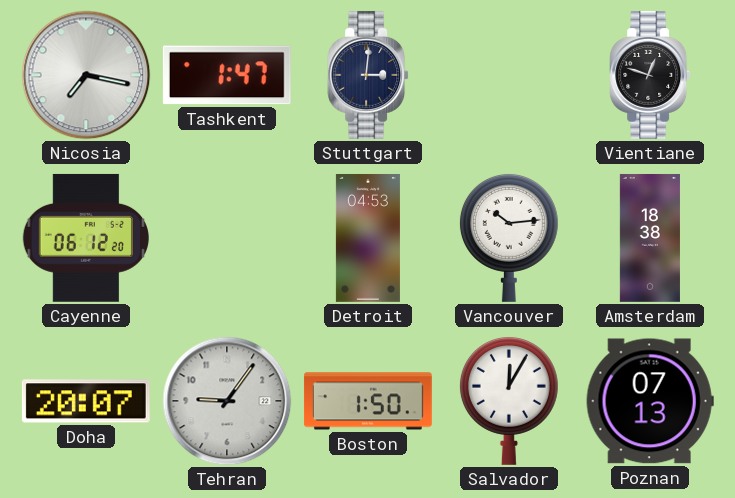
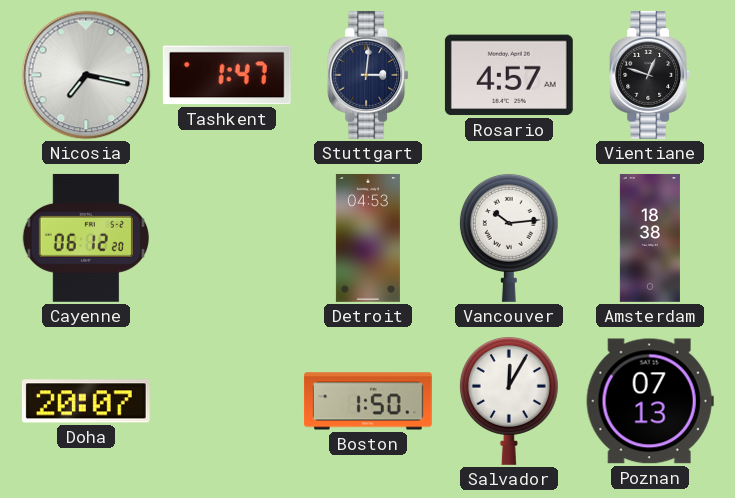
Rosario: none -> 4:57 (509, 75)
Tehran: 9:06 -> none (227, 401)
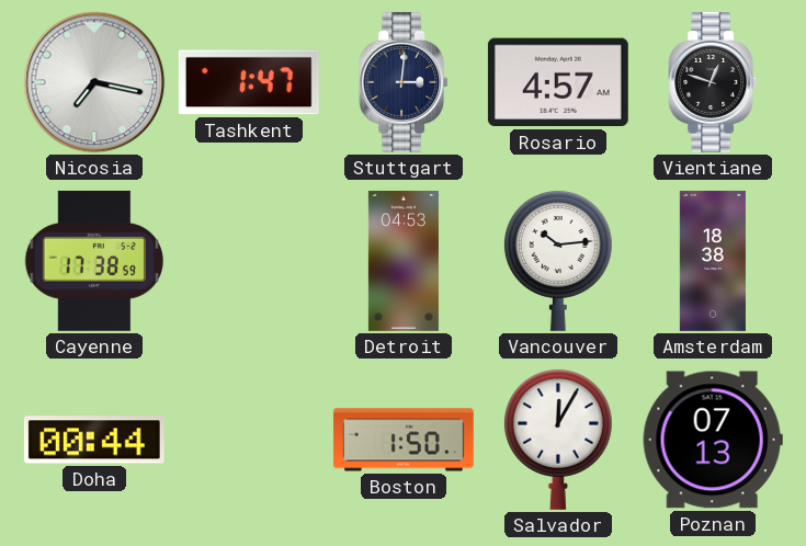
Cayenne: 06:12 -> 17:38 (94, 261)
Doha: 20:07 -> 00:44 (94, 440)
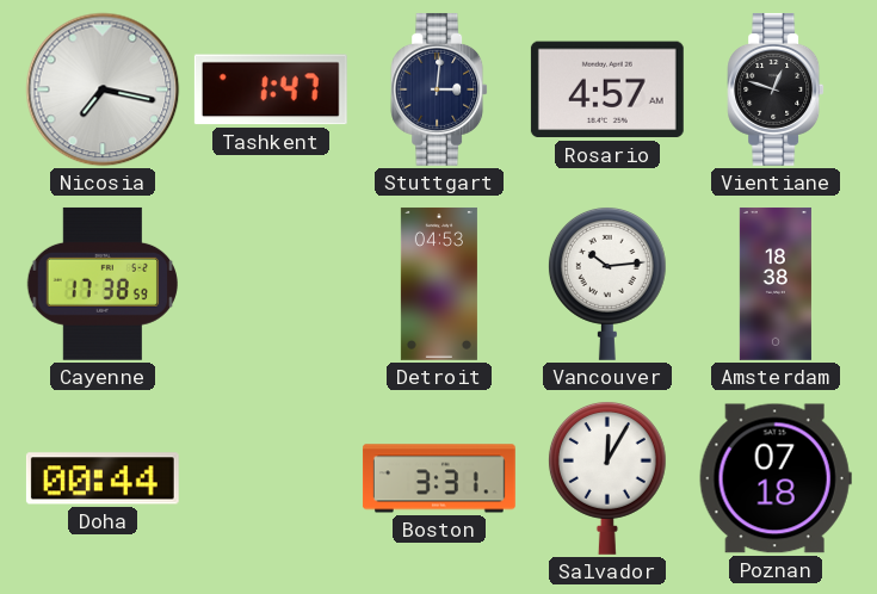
Boston: 1:50 -> 3:31 (439, 478)
Poznan: 07:13 -> 07:18 (776, 478)
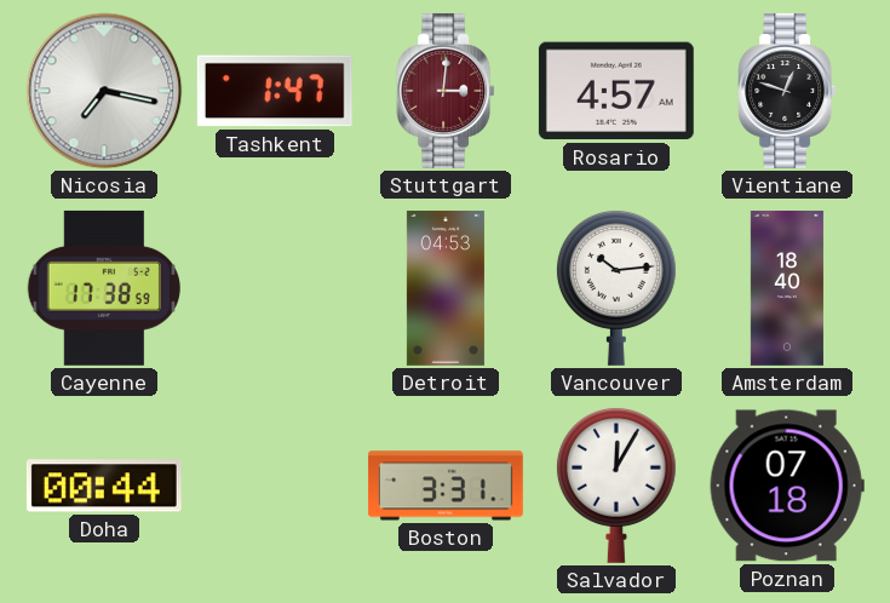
Stuttgart dial: navy -> burgundy (446, 91)
Amsterdam: 18:38 -> 18:40 (787, 288)
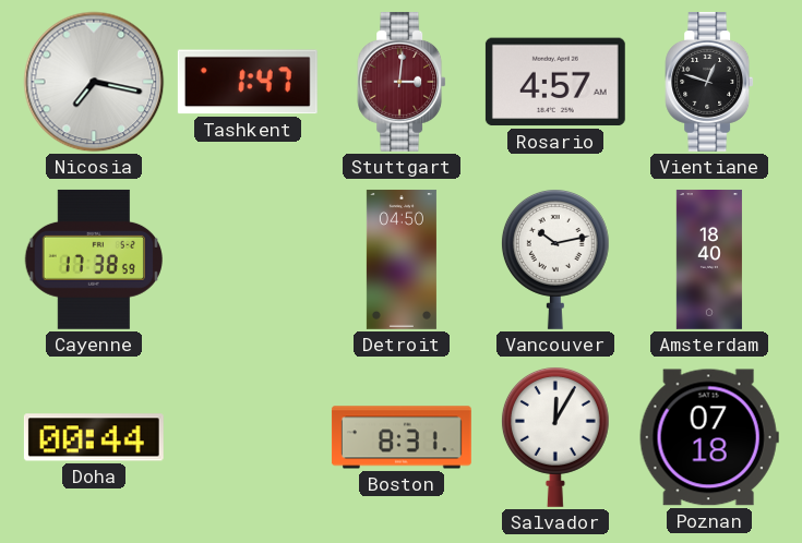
Detroit: 04:53 -> 04:50 (402, 260)
Vancouver: 10:14 -> 10:13 (555, 260)
Boston: 3:31 -> 8:31 (402, 437)
